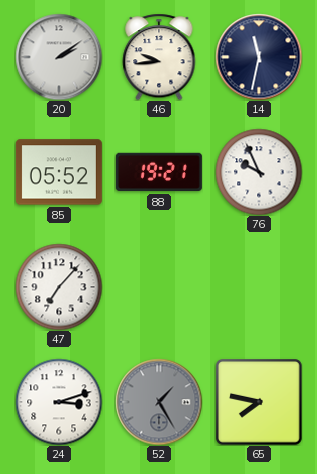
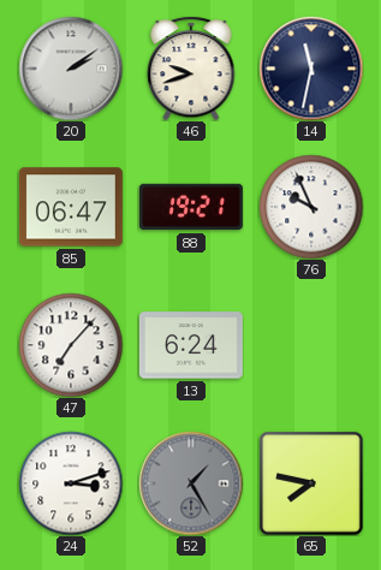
46: 9:44 -> 9:42 (191, 69)
85: 05:52 -> 06:47 (71, 207)
13: none -> 6:24 (191, 345)
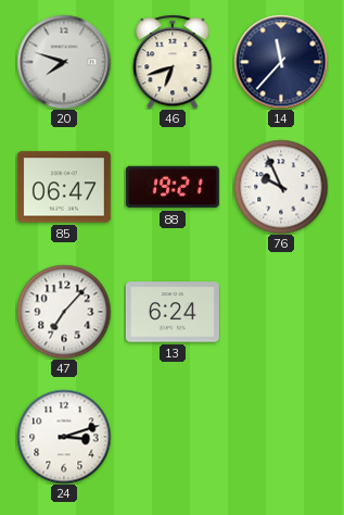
20: 2:09 -> 7:48 (64, 62)
46: 9:42 -> 6:42 (173, 62)
14: 11:32 -> 11:37 (281, 62)
52: 1:25 -> none (191, 483)
65: 7:47 -> none (311, 483)
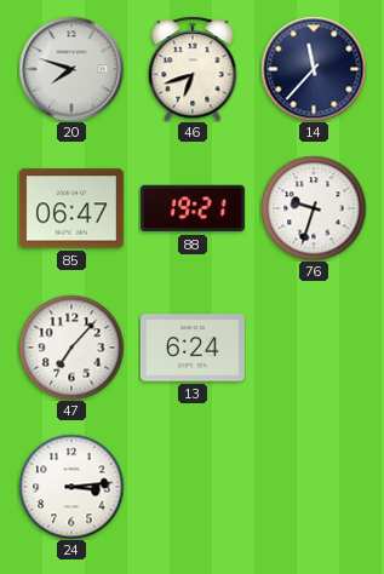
76: 9:56 -> 9:33 (314, 208)
24: 3:12 -> 3:14 (71, 487)
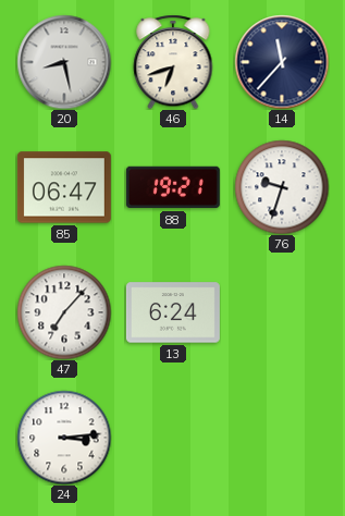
20: 7:48 -> 8:28 (64, 62)
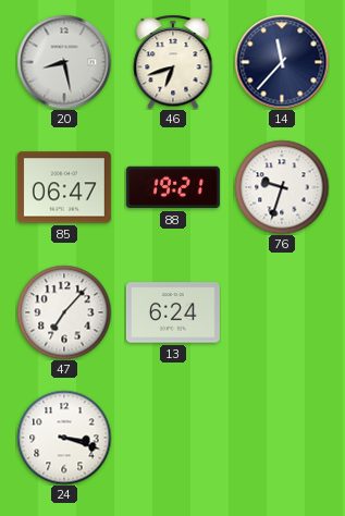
24: 3:14 -> 3:18 (64, 438)
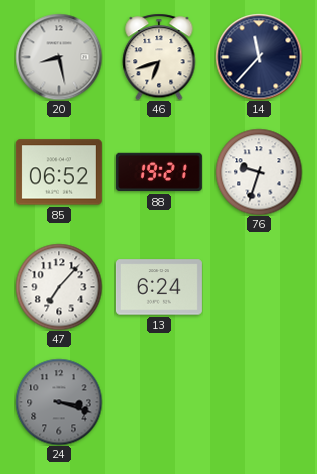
85: 06:47 -> 06:52 (59, 172)
24 dial: white -> grey (59, 402)
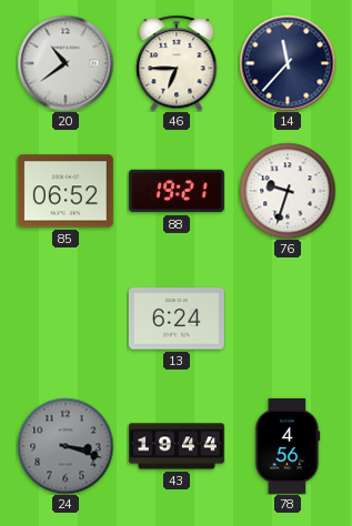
20: 8:28 -> 10:39 (66, 63)
46: 6:42 -> 6:45 (177, 63)
47: 7:07 -> none (59, 287)
43: none -> 19:44 (177, 446)
78: none -> 4:56 (288, 446)
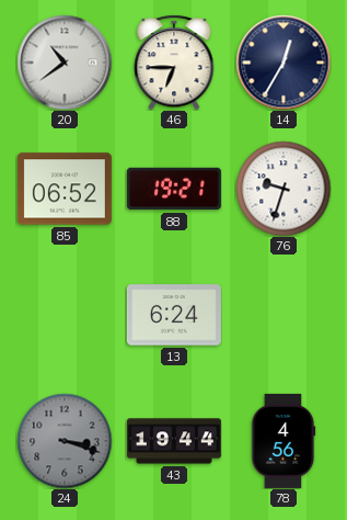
14: 11:37 -> 12:35 (284, 63)
